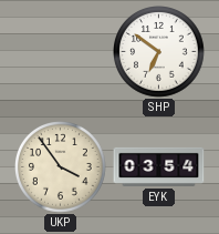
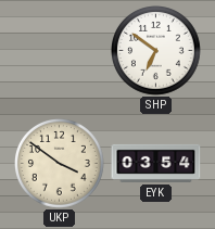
UKP: 3:54 -> 3:51 (60, 164)
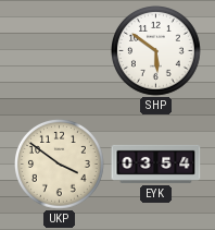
SHP: 6:51 -> 5:51 (156, 51)
